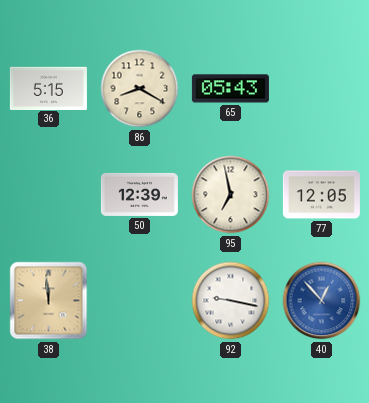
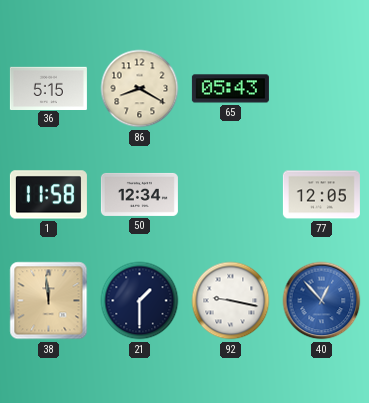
1: none -> 11:58 (48, 195)
50: 12:39 -> 12:34 (139, 194)
95: 6:58 -> none (231, 195)
21: none -> 1:30 (140, 301)
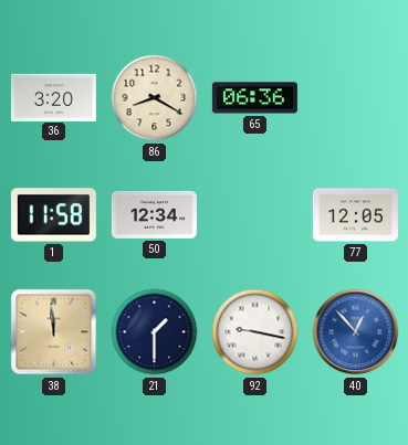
36: 5:15 -> 3:20 (53, 97)
65: 05:43 -> 06:36 (254, 98)
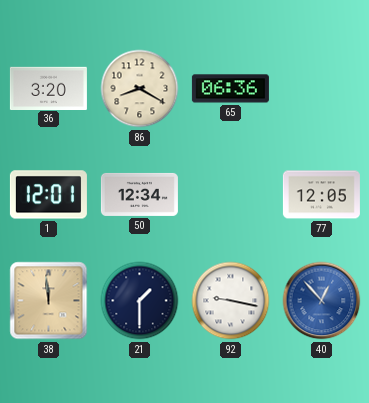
1: 11:58 -> 12:01 (48, 195)
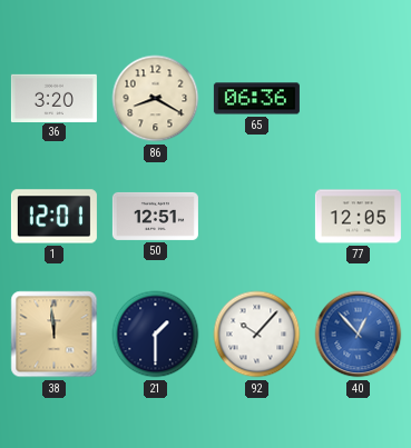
50: 12:34 -> 12:51 (155, 216)
92: 9:17 -> 10:07 (257, 335)
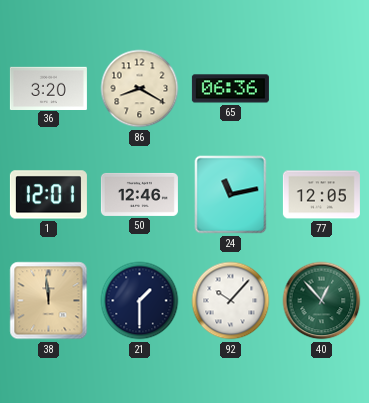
50: 12:51 -> 12:46 (139, 194)
24: none -> 11:13 (231, 195)
40 dial: blue -> green (322, 301)
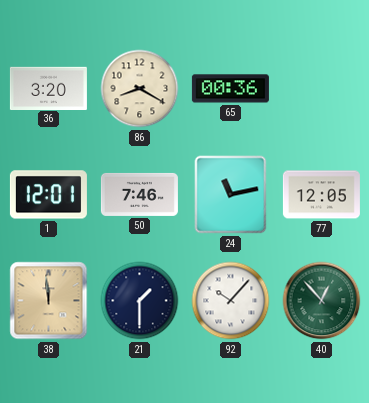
65: 06:36 -> 00:36 (230, 89)
50: 12:46 -> 7:46 (139, 194)
